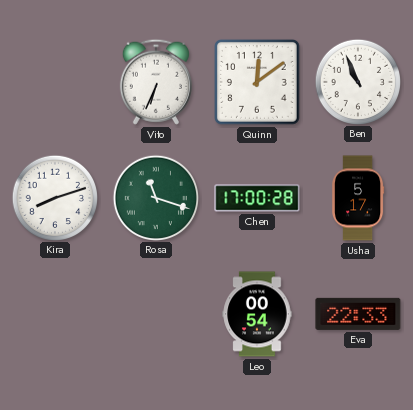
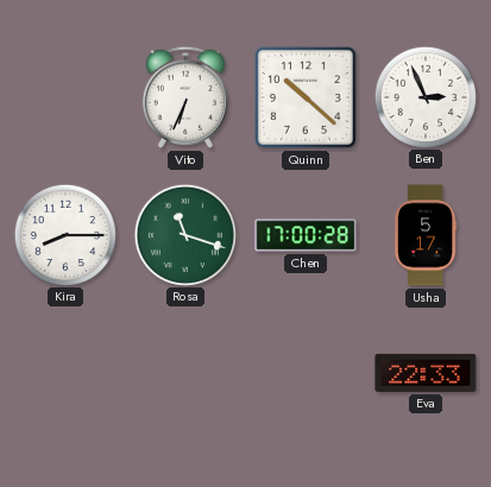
Quinn: 12:09 -> 10:22 (306, 97)
Ben: 10:56 -> 2:56 (424, 96)
Kira: 8:12 -> 8:15 (64, 234)
Leo: 00:54 -> none (257, 314)
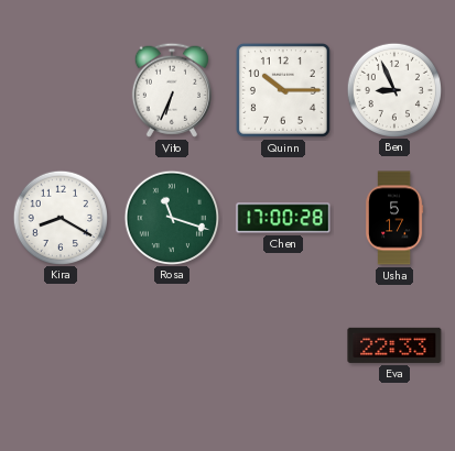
Quinn: 10:22 -> 10:15 (283, 90)
Ben: 2:56 -> 8:56 (393, 89)
Kira: 8:15 -> 8:20 (59, 217)
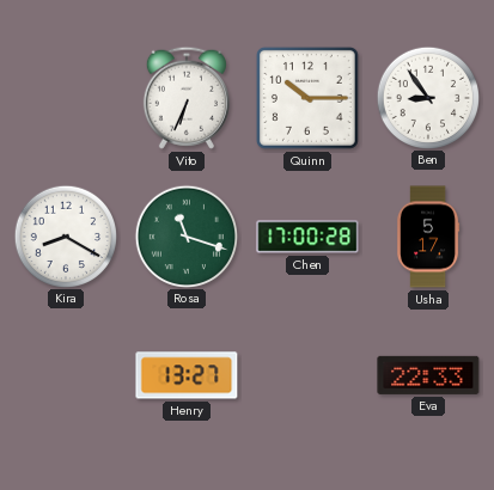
Ben: 8:56 -> 8:54 (427, 97)
Henry: none -> 13:27 (187, 375)
